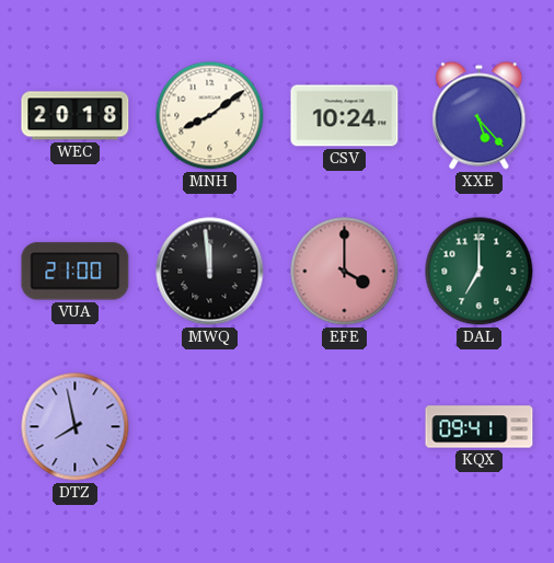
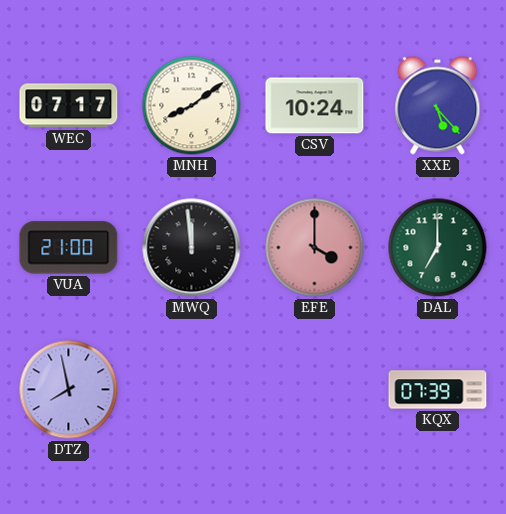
WEC: 20:18 -> 07:17 (69, 106)
KQX: 09:41 -> 07:39 (438, 390)
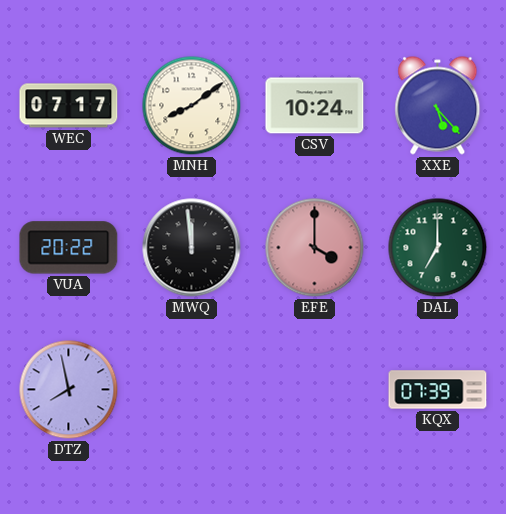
VUA: 21:00 -> 20:22 (69, 248)
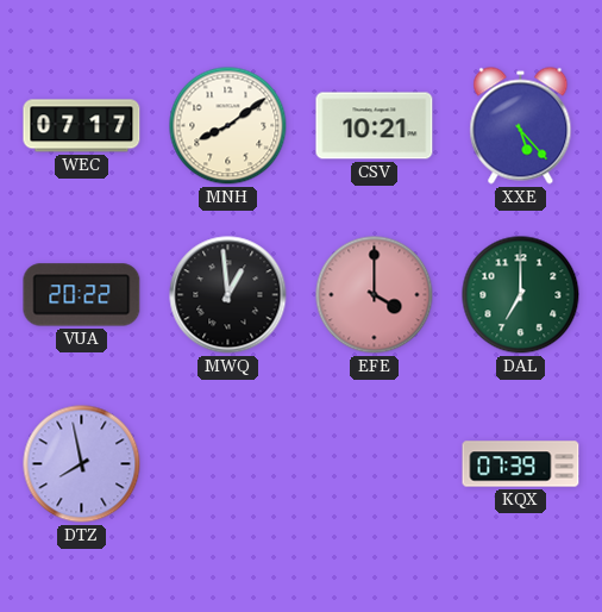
CSV: 10:24 -> 10:21 (375, 126)
MWQ: 11:59 -> 12:59 (228, 295)
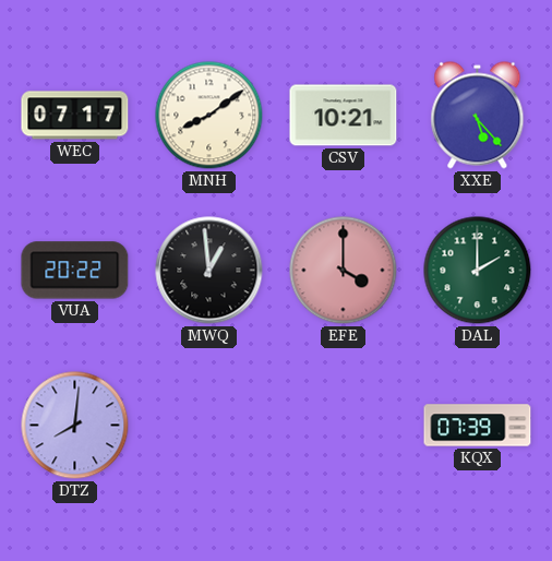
DAL: 7:00 -> 2:00 (478, 271)
DTZ: 7:58 -> 8:01 (75, 426)
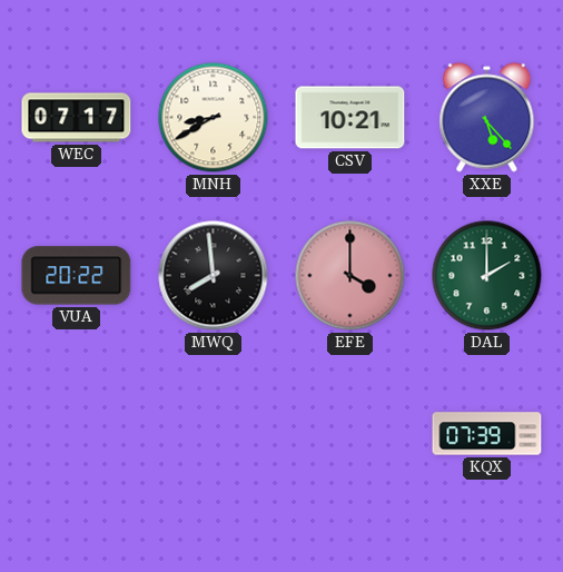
MNH: 8:09 -> 8:40 (214, 118)
MWQ: 12:59 -> 7:59 (214, 276)
DTZ: 8:01 -> none (75, 426)
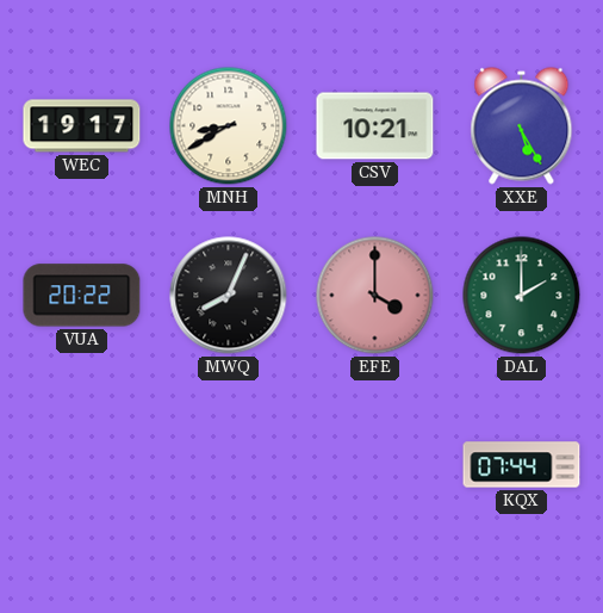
WEC: 07:17 -> 19:17 (82, 126)
XXE: 5:23 -> 5:25 (522, 126)
MWQ: 7:59 -> 8:04 (229, 296)
KQX: 07:39 -> 07:44 (522, 465)
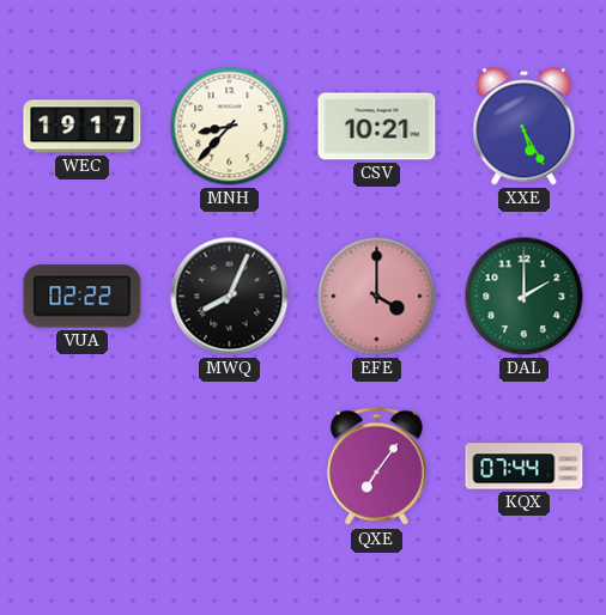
MNH: 8:40 -> 8:37 (230, 127)
VUA: 20:22 -> 02:22 (83, 297)
QXE: none -> 7:06 (377, 467)
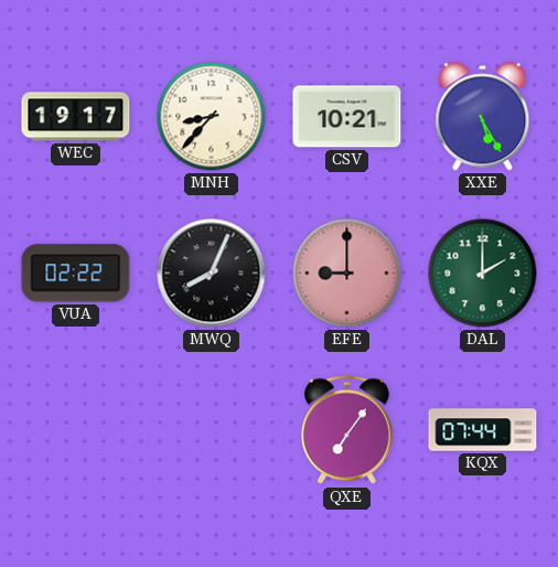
EFE: 4:00 -> 9:00 (347, 274)
